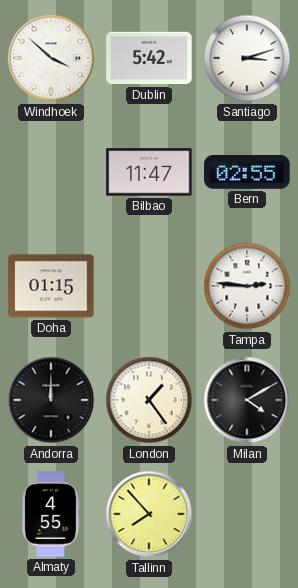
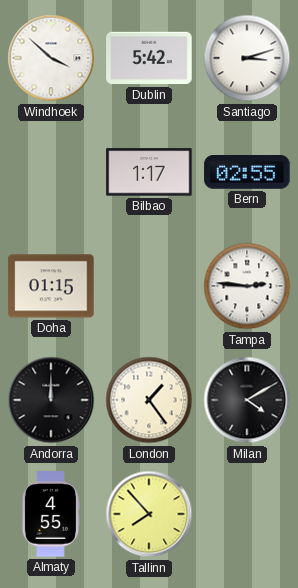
Bilbao: 11:47 -> 1:17 (149, 172)
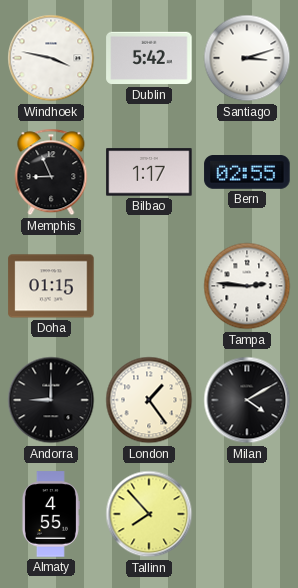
Windhoek: 3:52 -> 3:47 (51, 58)
Memphis: none -> 8:56 (51, 172)
Andorra: 12:00 -> 9:00 (51, 400)
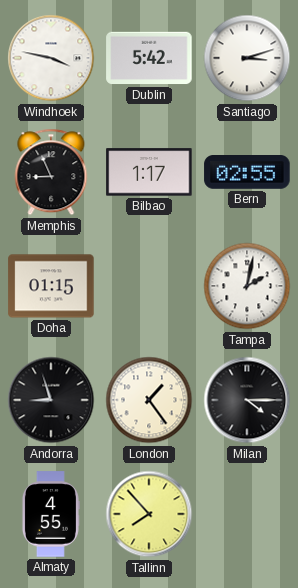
Tampa: 2:46 -> 2:02 (247, 286)
Andorra: 9:00 -> 8:57 (51, 400)
Milan: 4:10 -> 4:15 (247, 400)
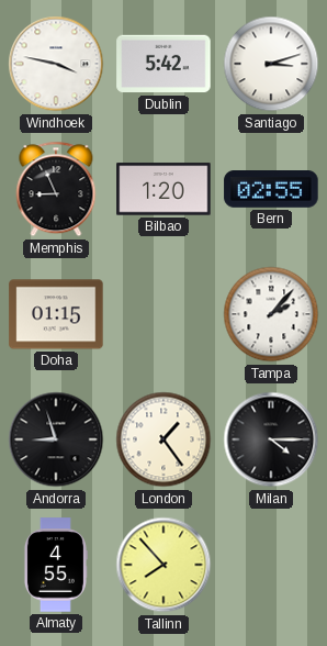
Bilbao: 1:17 -> 1:20 (163, 189)
Tampa: 2:02 -> 2:07 (271, 314)
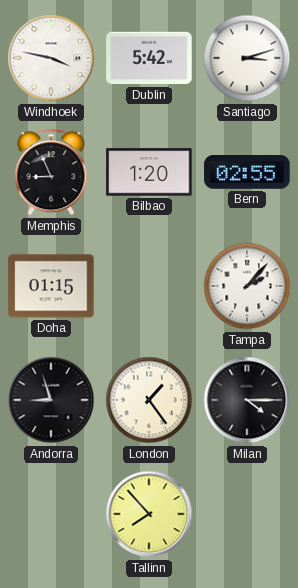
Almaty: 4:55 -> none (55, 565)
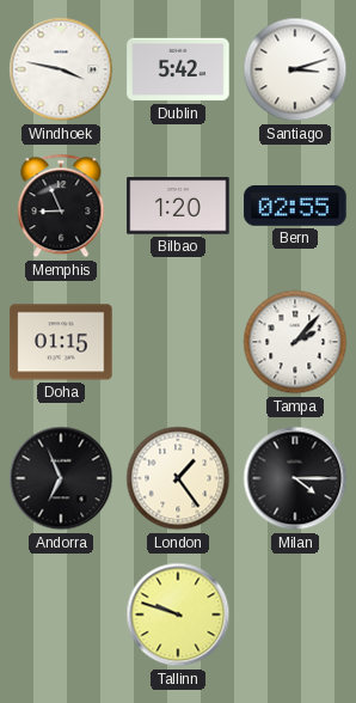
Andorra: 8:57 -> 6:56 (61, 478)
Tallinn: 7:53 -> 9:48 (178, 615)
